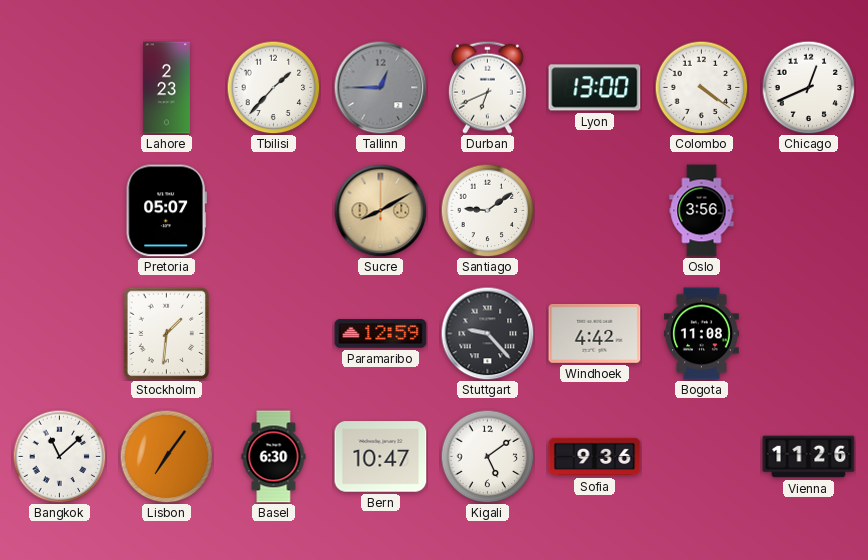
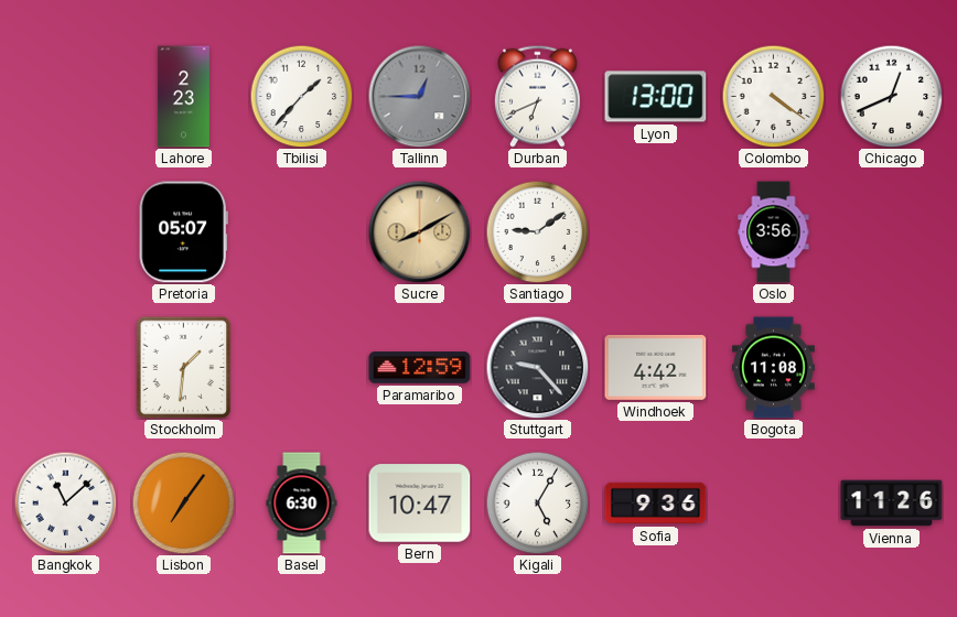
Kigali: 5:09 -> 5:05 (537, 502)
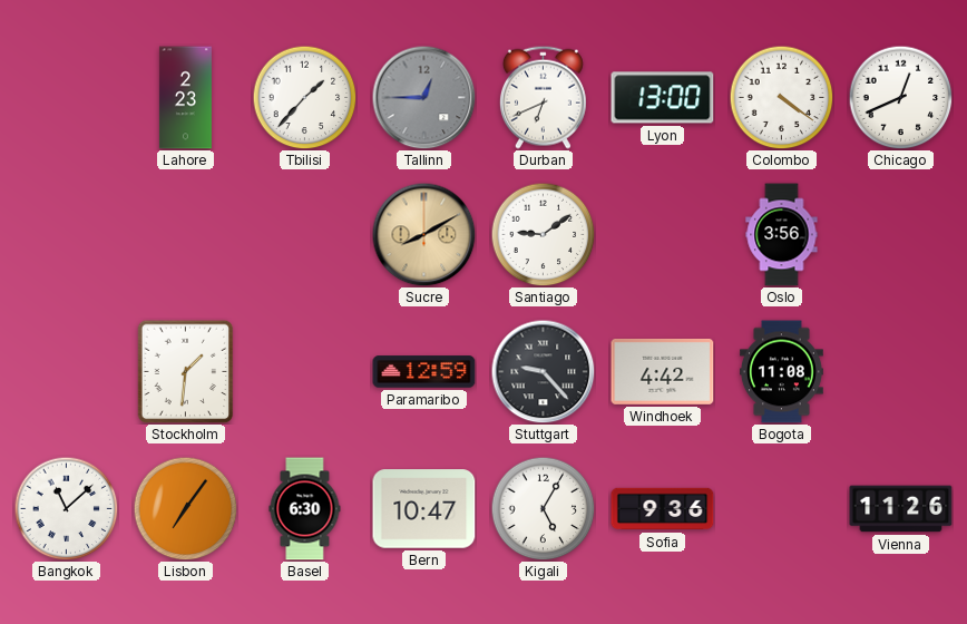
Pretoria: 05:07 -> none (183, 232)
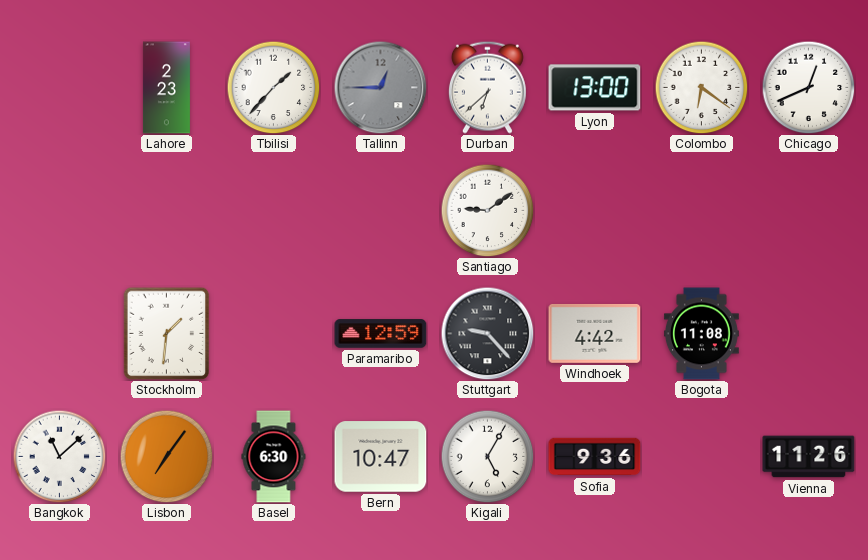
Durban: 6:41 -> 6:38 (487, 87)
Colombo: 4:21 -> 6:21 (701, 87)
Sucre: 8:10 -> none (423, 234)
Oslo: 3:56 -> none (782, 235)
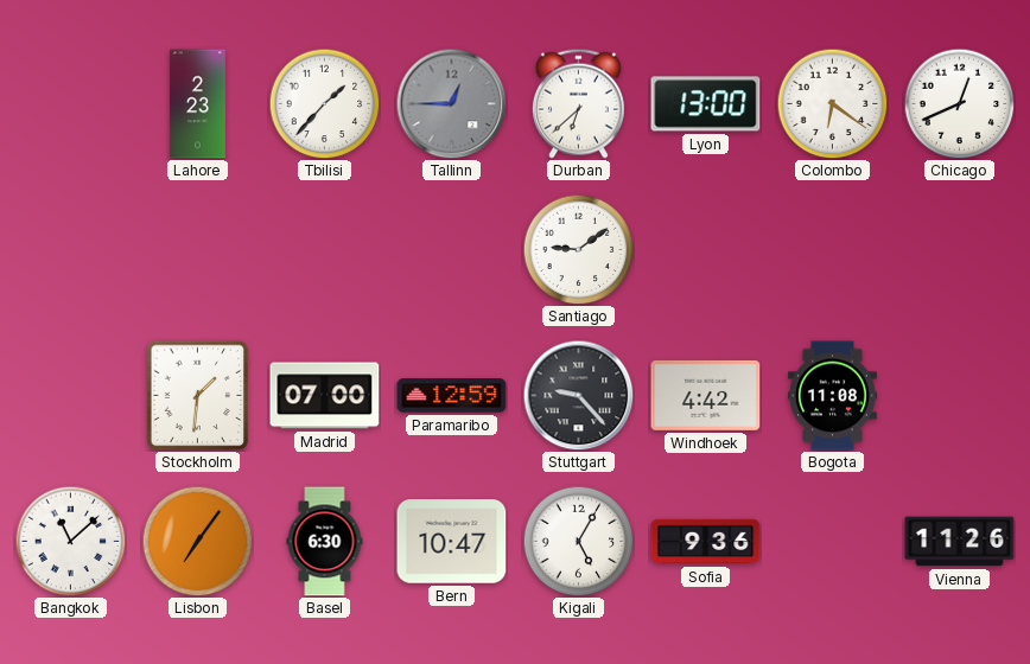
Madrid: none -> 07:00 (325, 396)
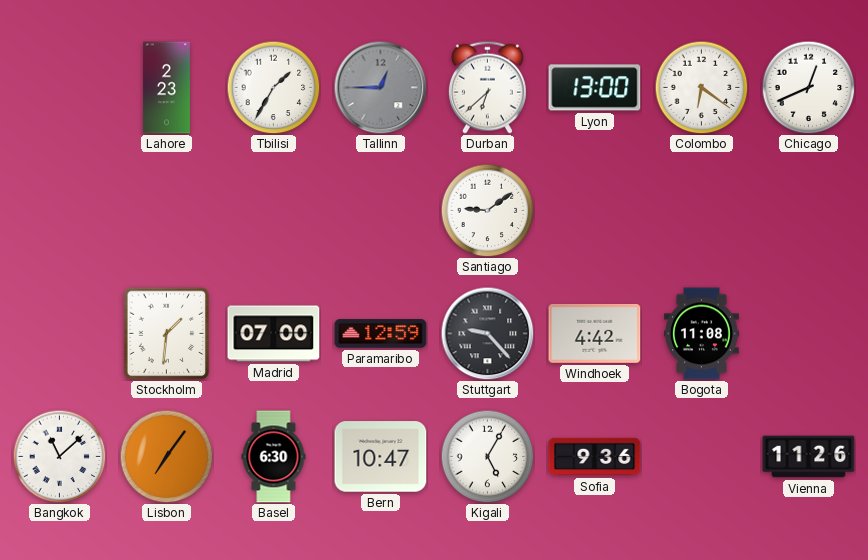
Tbilisi: 1:37 -> 1:35 (273, 87)
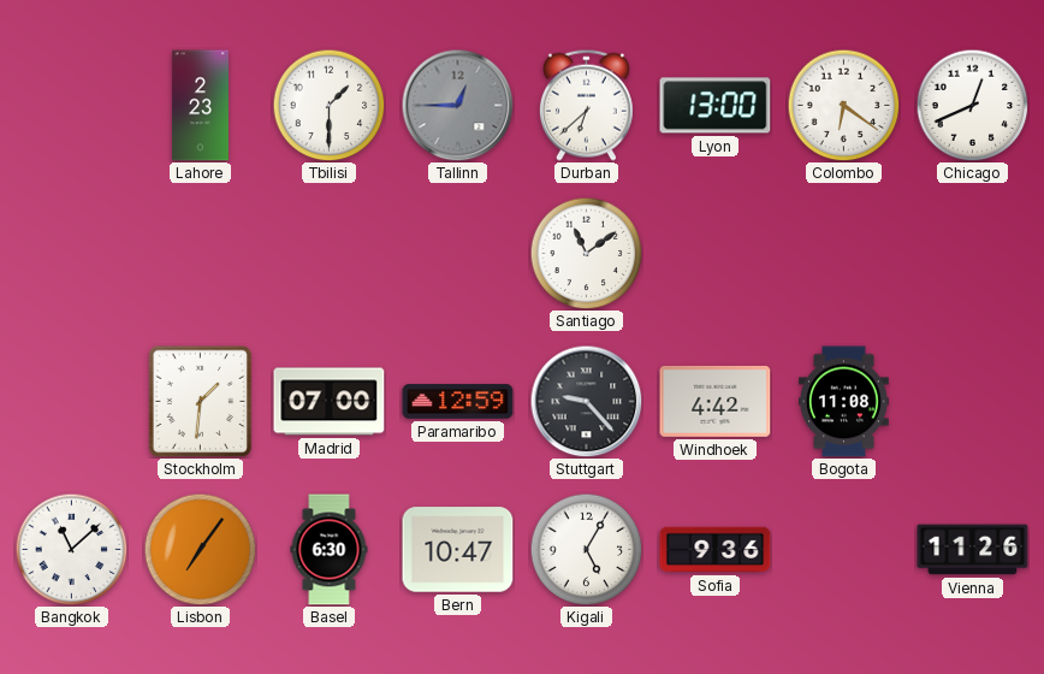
Tbilisi: 1:35 -> 1:30 (328, 105)
Santiago: 9:09 -> 11:09 (586, 253)
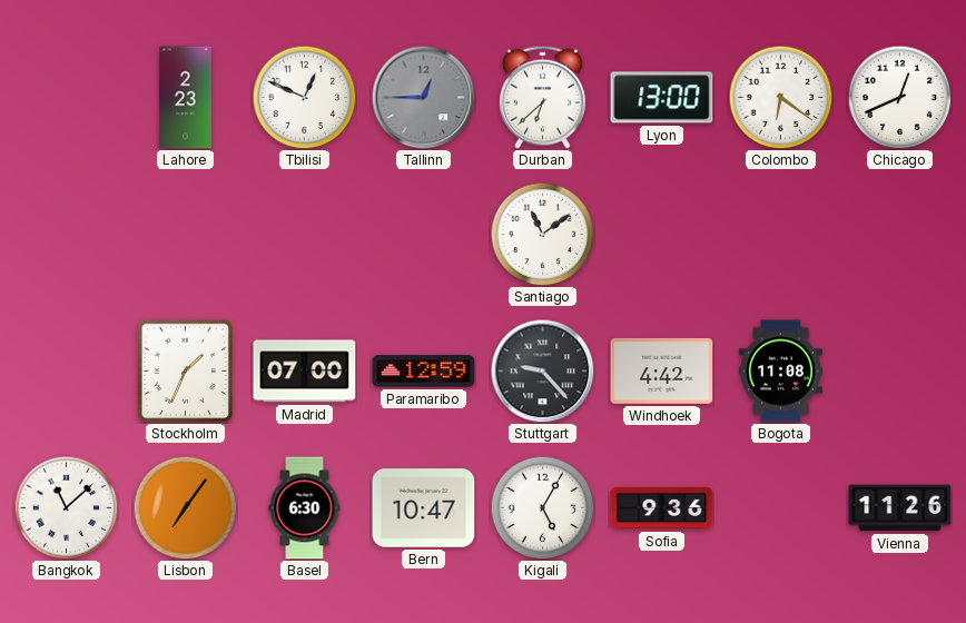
Tbilisi: 1:30 -> 12:49 (304, 97)
Stockholm: 1:31 -> 1:34 (186, 370)
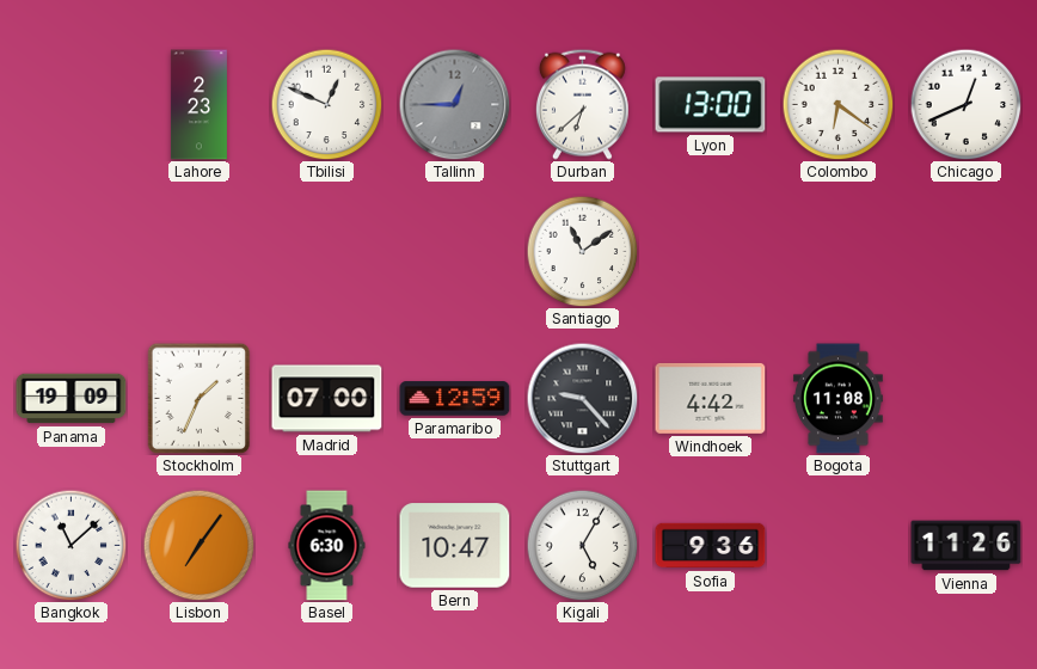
Panama: none -> 19:09 (72, 399)
